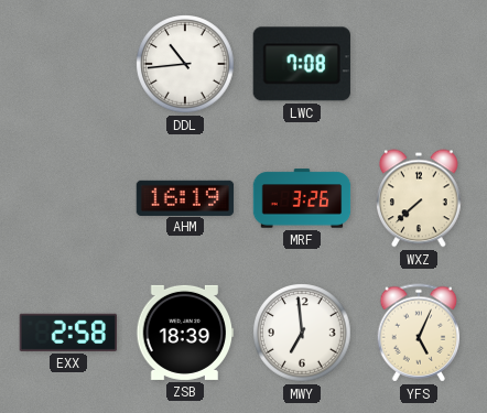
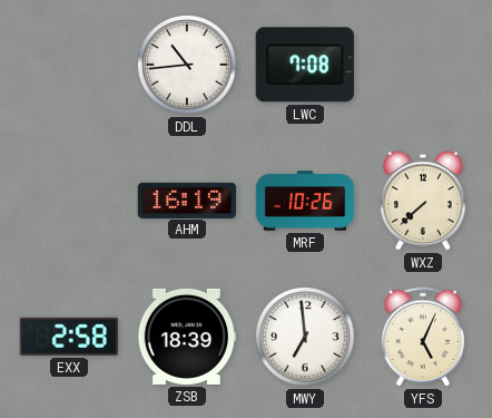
MRF: 3:26 -> 10:26 (305, 201)
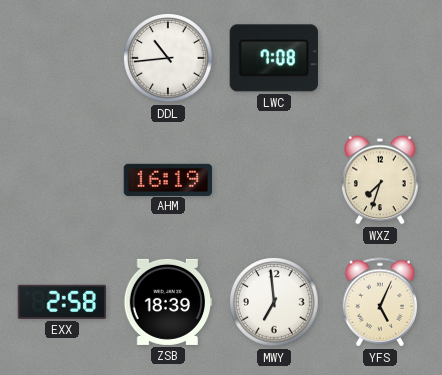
MRF: 10:26 -> none (305, 201)
WXZ: 7:38 -> 7:33 (380, 180)
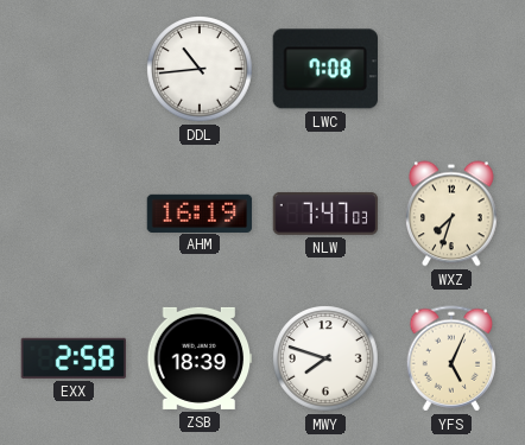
NLW: none -> 7:47 (325, 214)
MWY: 6:59 -> 7:48 (325, 358)
